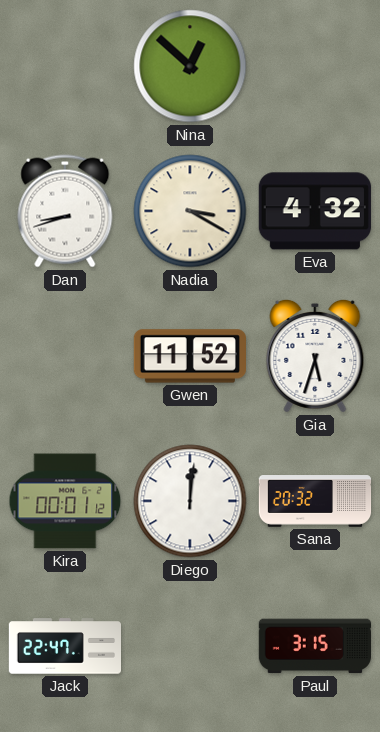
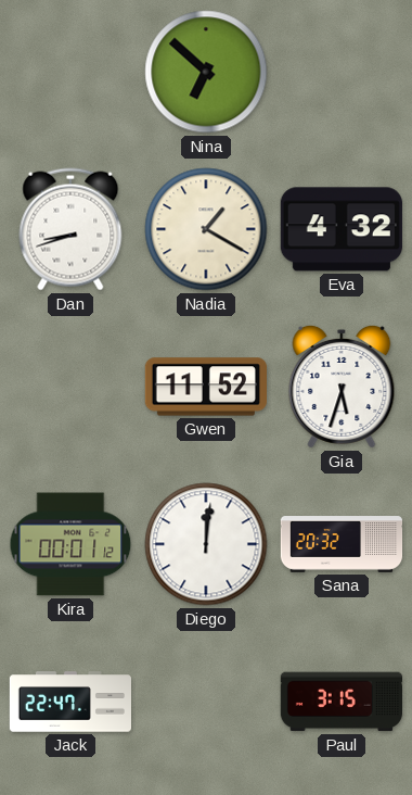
Nina: 12:52 -> 6:52 (206, 72)
Nadia: 3:20 -> 1:20 (206, 229)
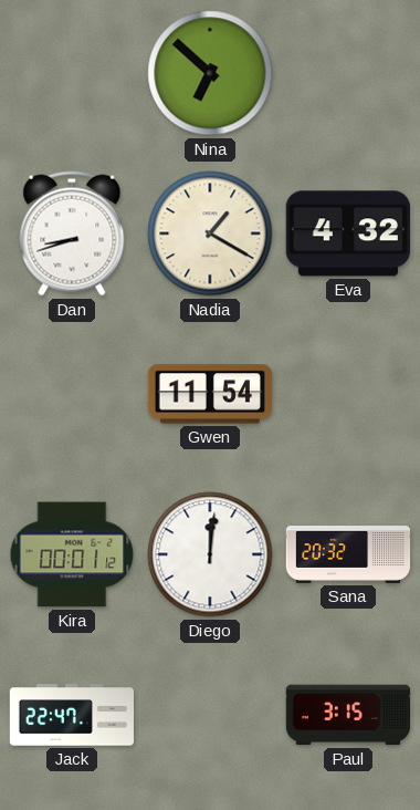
Gwen: 11:52 -> 11:54 (209, 394)
Gia: 5:33 -> none (342, 387)
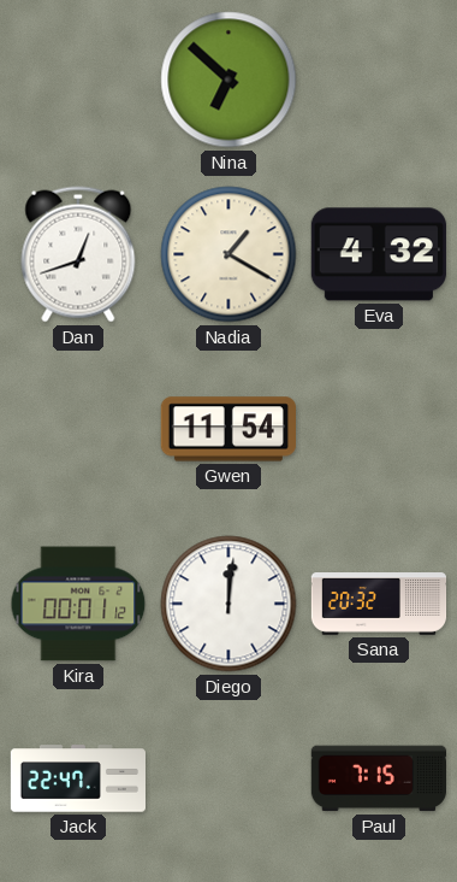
Dan: 8:42 -> 12:42 (78, 254)
Paul: 3:15 -> 7:15 (378, 778)
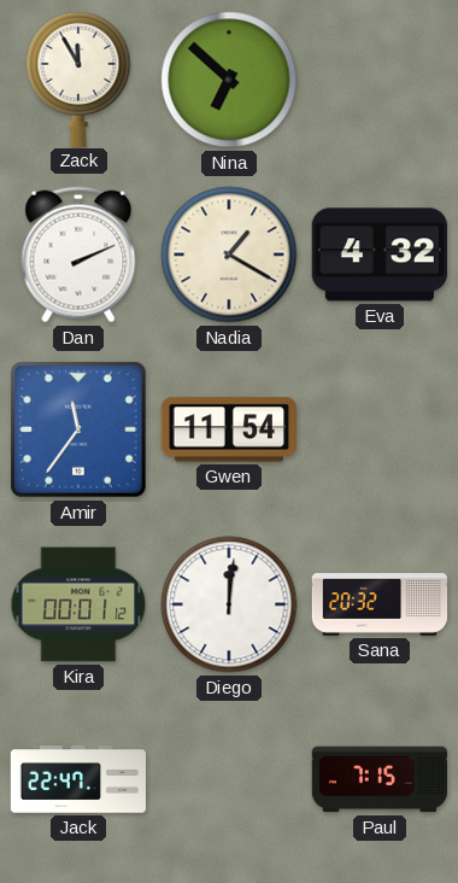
Zack: none -> 11:55 (78, 78)
Dan: 12:42 -> 2:11 (78, 255)
Amir: none -> 11:36 (80, 431)
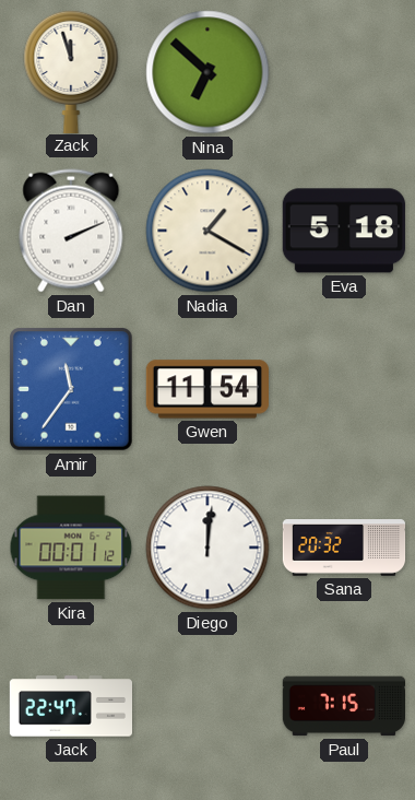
Zack: 11:55 -> 11:57 (71, 71)
Eva: 4:32 -> 5:18 (344, 231)
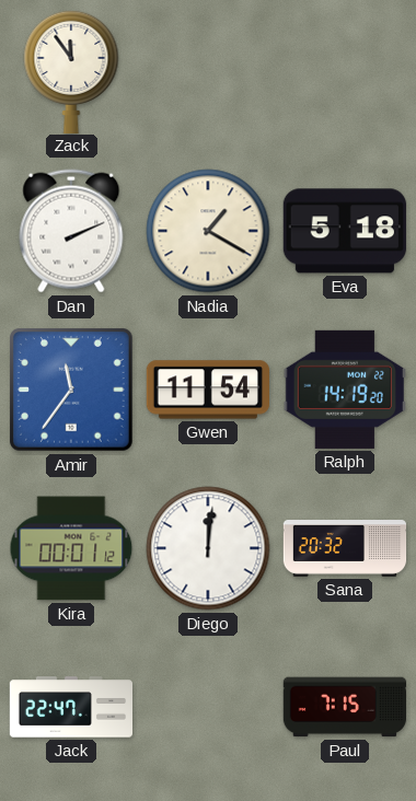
Zack: 11:57 -> 11:54 (71, 71)
Nina: 6:52 -> none (207, 72)
Ralph: none -> 14:19 (345, 390)
